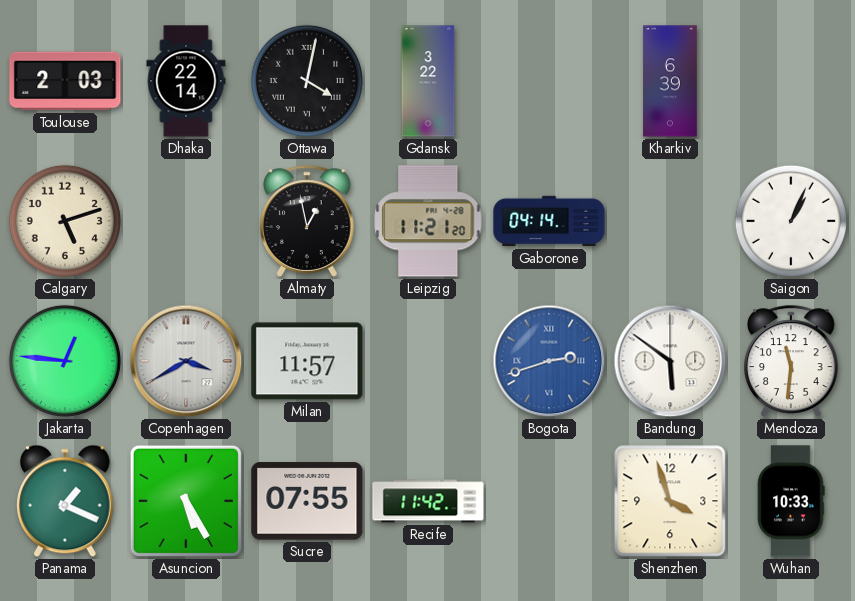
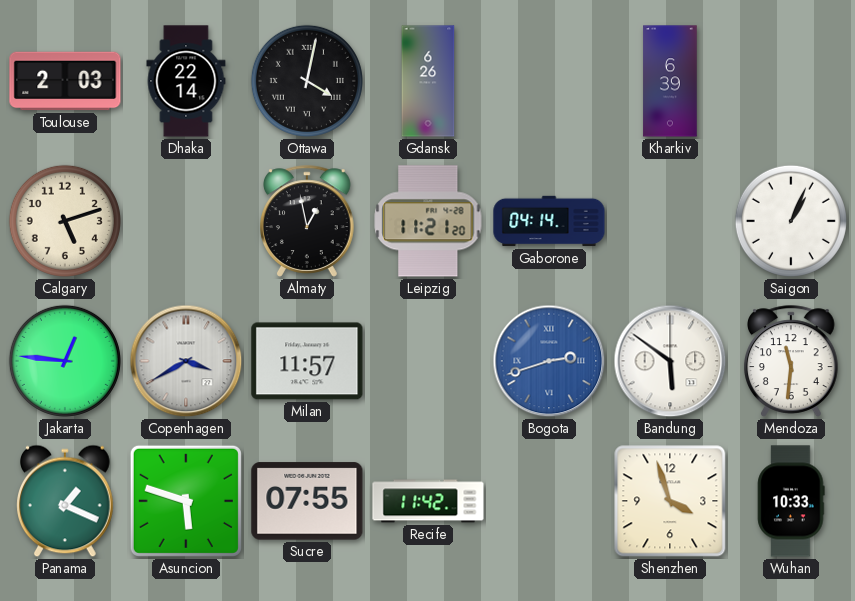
Gdansk: 3:22 -> 6:26 (428, 81)
Asuncion: 5:25 -> 5:48 (186, 501)
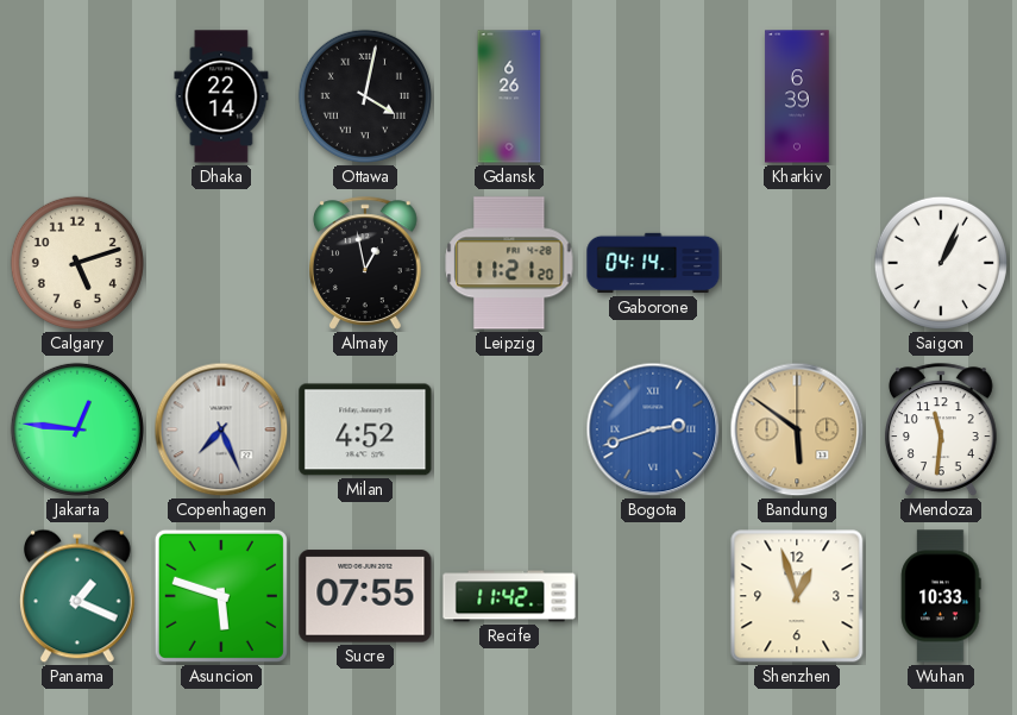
Toulouse: 2:03 -> none (65, 81)
Copenhagen: 3:40 -> 7:26 (221, 429)
Milan: 11:57 -> 4:52 (365, 429)
Bandung dial: white -> champagne (797, 429)
Shenzhen: 3:57 -> 12:57 (797, 596)
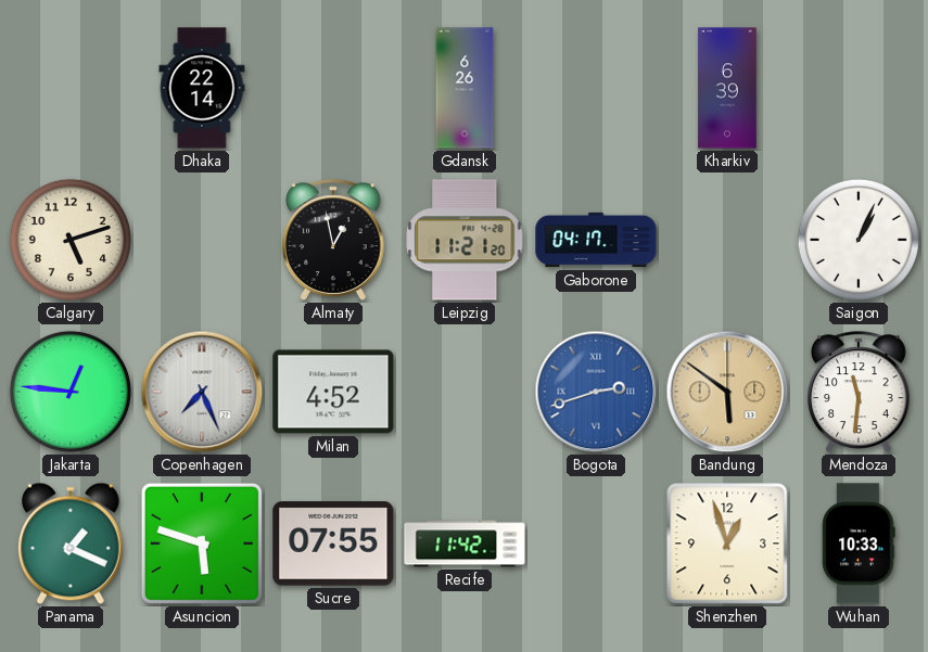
Ottawa: 4:02 -> none (365, 96)
Gaborone: 04:14 -> 04:17 (596, 240)
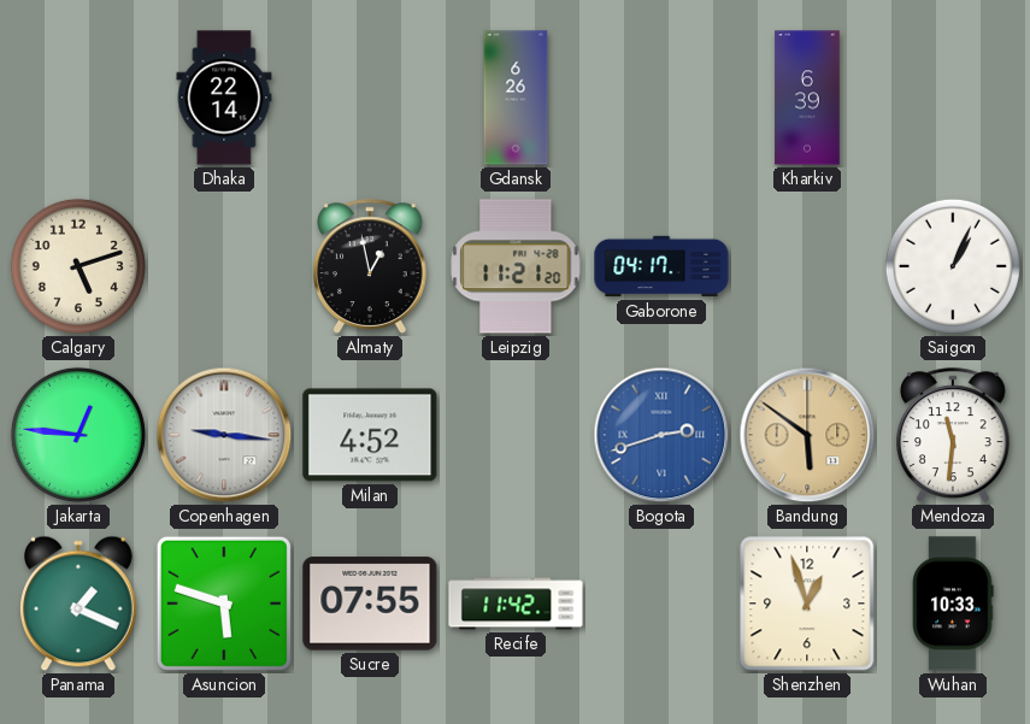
Copenhagen: 7:26 -> 9:16 (224, 435)
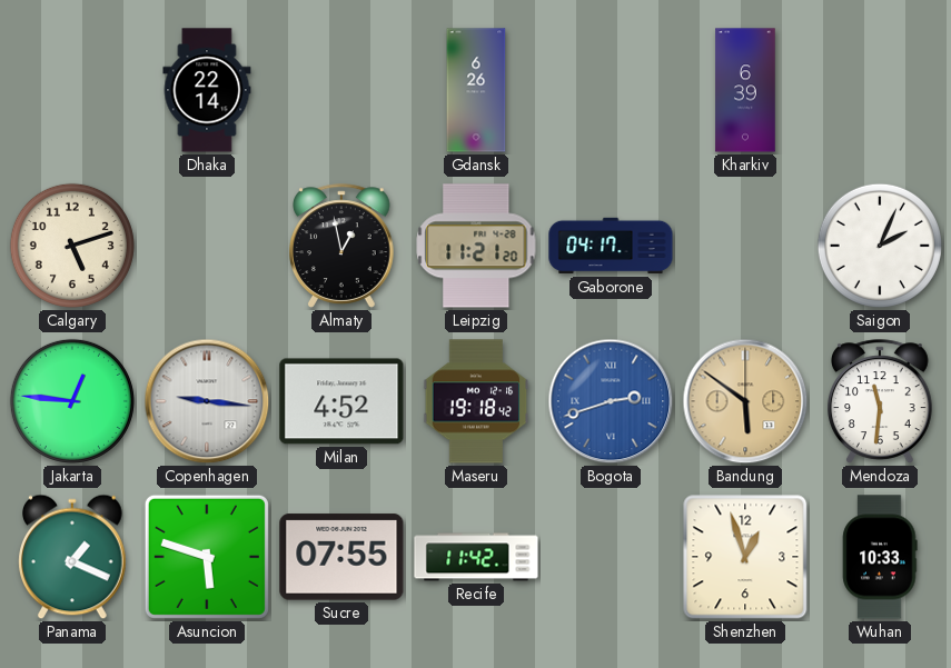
Saigon: 1:04 -> 2:04 (880, 246)
Maseru: none -> 19:18 (476, 401)
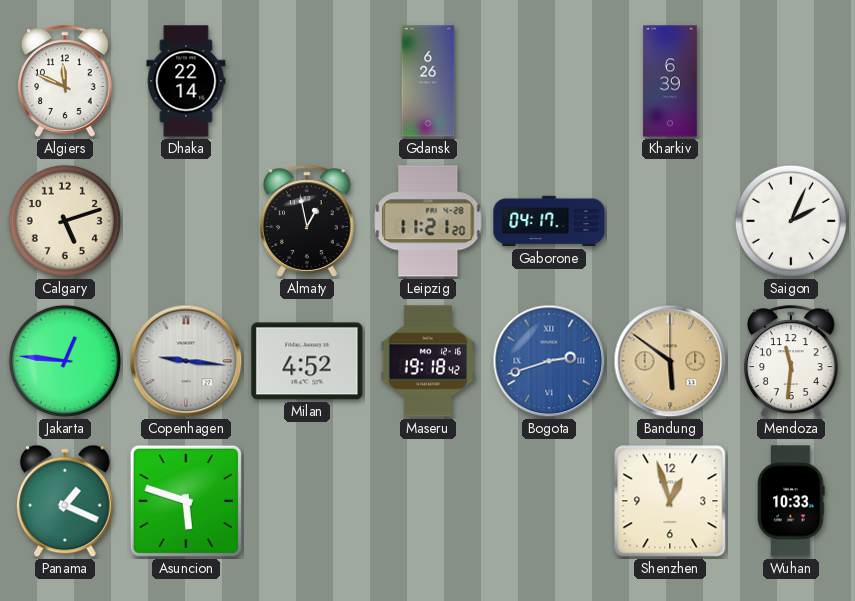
Algiers: none -> 11:49 (66, 81)
Sucre: 07:55 -> none (341, 557)
Recife: 11:42 -> none (476, 557)
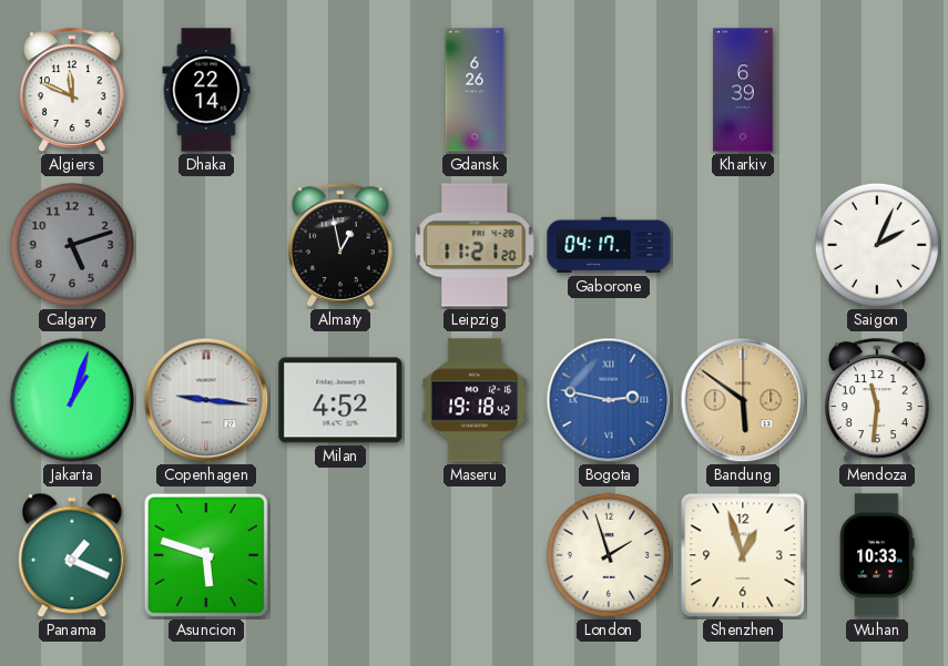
Calgary dial: cream -> grey (72, 245)
Jakarta: 12:46 -> 1:03 (72, 400)
Bogota: 2:42 -> 2:47 (609, 400)
London: none -> 1:57 (609, 555)
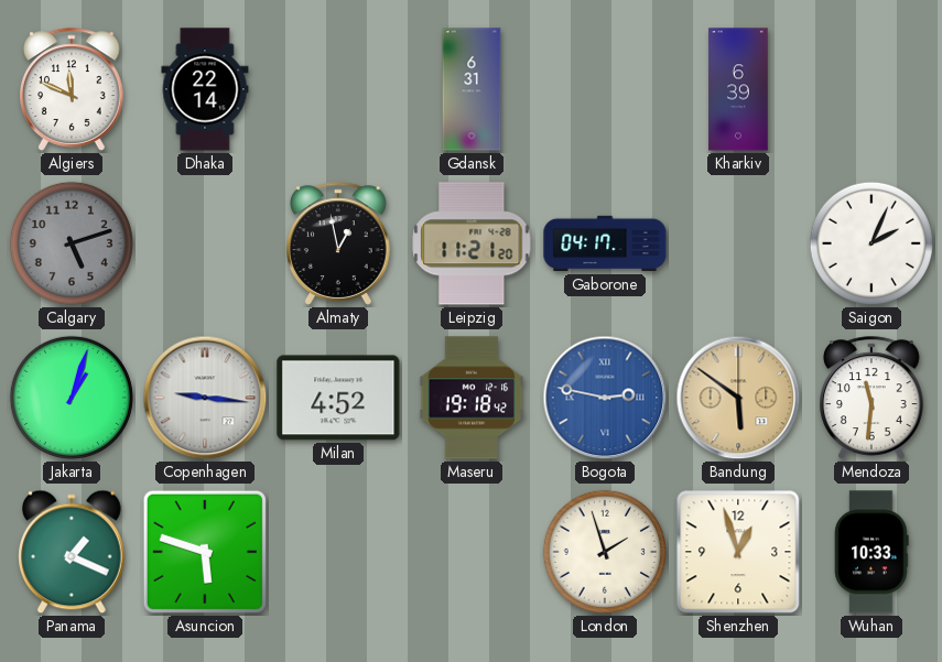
Gdansk: 6:26 -> 6:31 (472, 89)
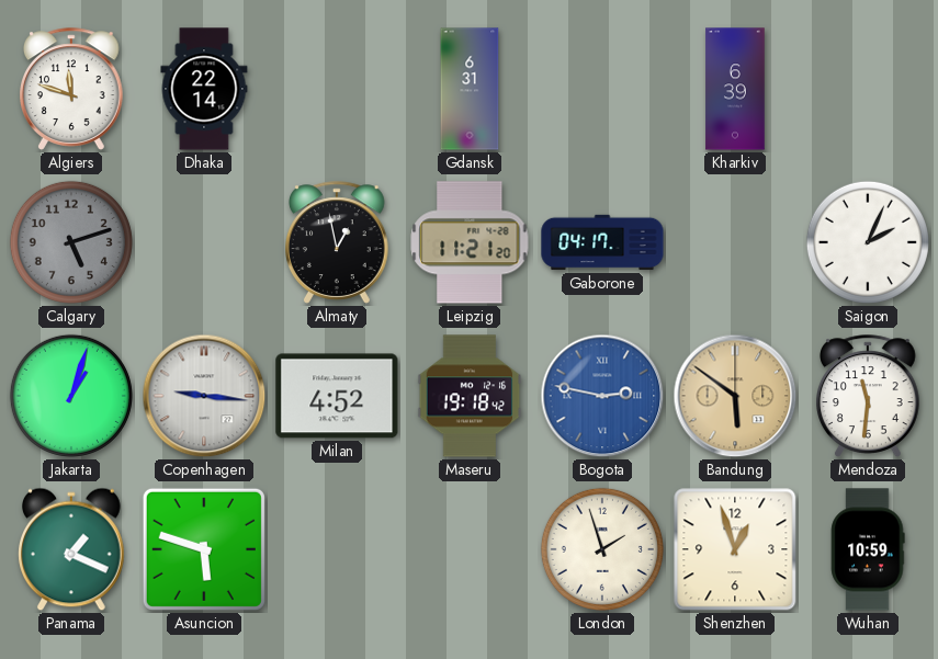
Algiers: 11:49 -> 11:48 (72, 89)
Wuhan: 10:33 -> 10:59 (868, 549)
